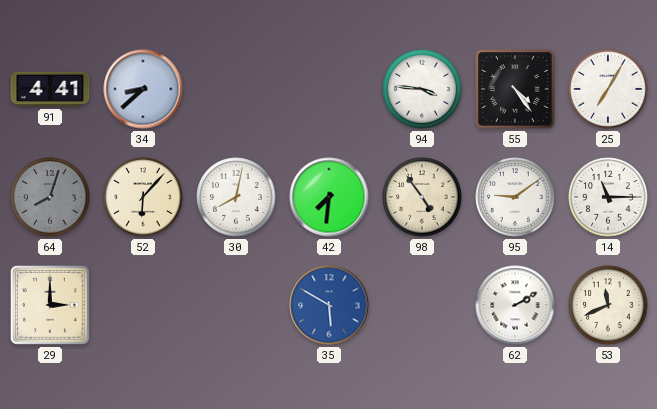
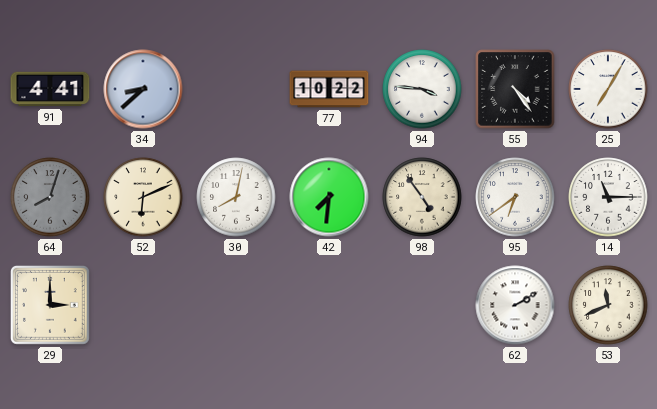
77: none -> 10:22 (329, 89)
52: 6:07 -> 6:11 (143, 197)
95: 9:09 -> 6:39 (515, 197)
35: 5:50 -> none (329, 305)
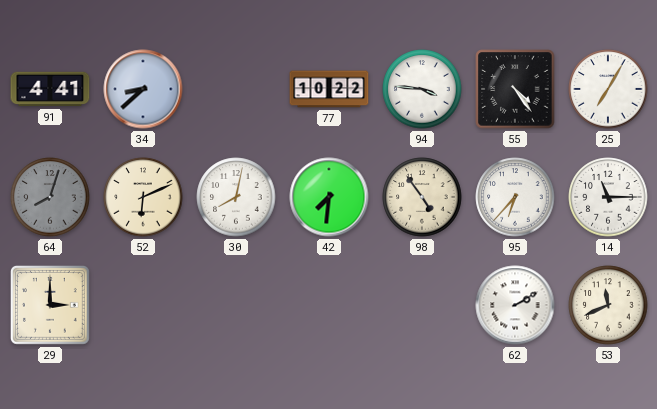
95: 6:39 -> 6:37 (515, 197)
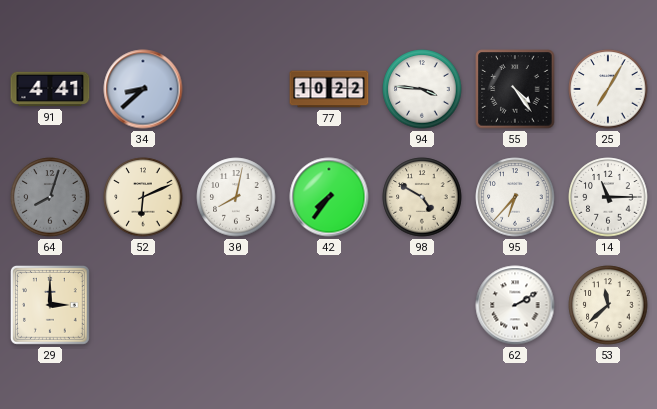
42: 7:31 -> 7:36 (329, 197)
98: 4:54 -> 4:50 (422, 197)
53: 11:41 -> 11:38 (608, 305)
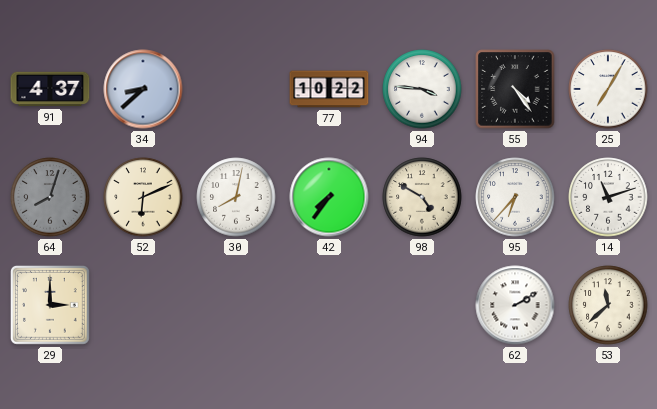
91: 4:41 -> 4:37 (50, 89)
14: 11:15 -> 11:12 (608, 197)
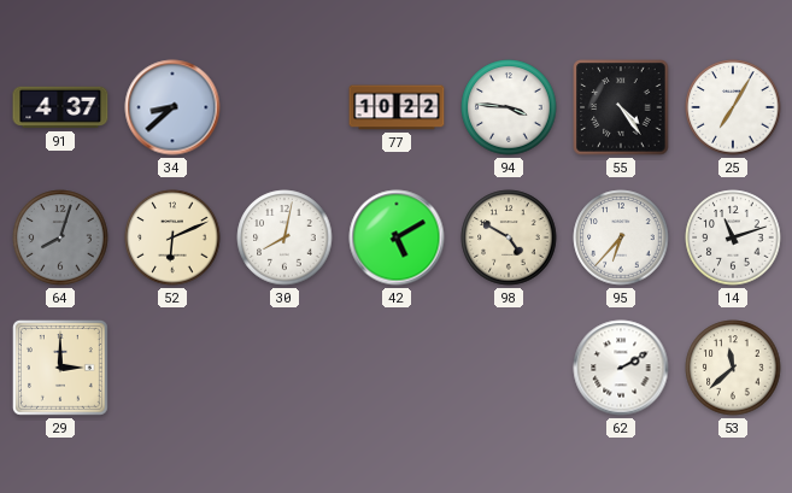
42: 7:36 -> 5:10 (397, 237)
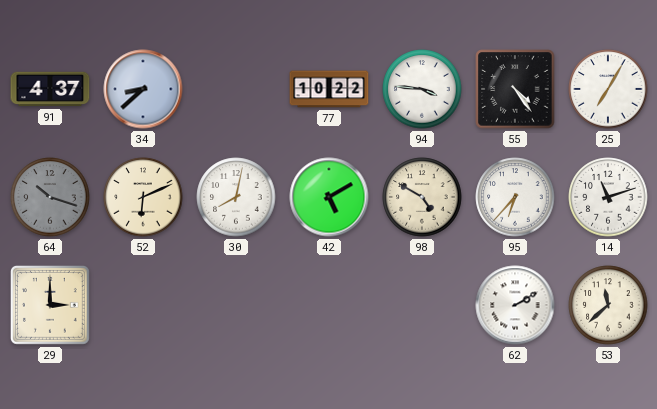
64: 8:03 -> 10:18 (50, 197)
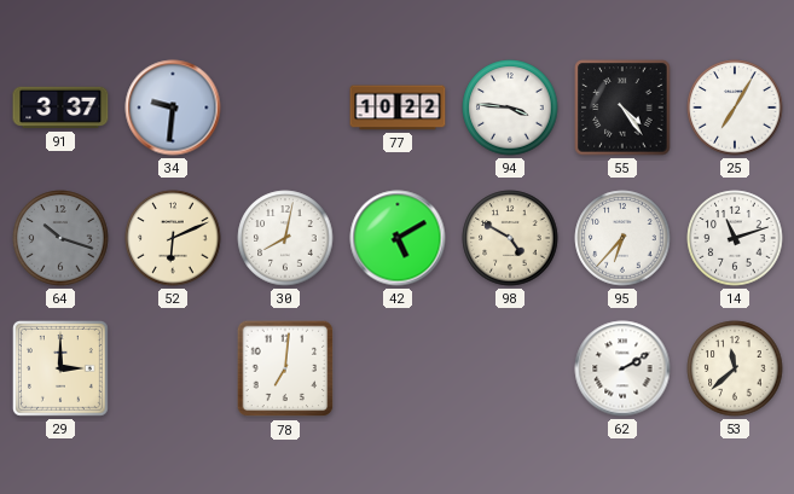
91: 4:37 -> 3:37 (60, 107)
34: 8:38 -> 9:31 (173, 107)
78: none -> 7:01 (285, 368)
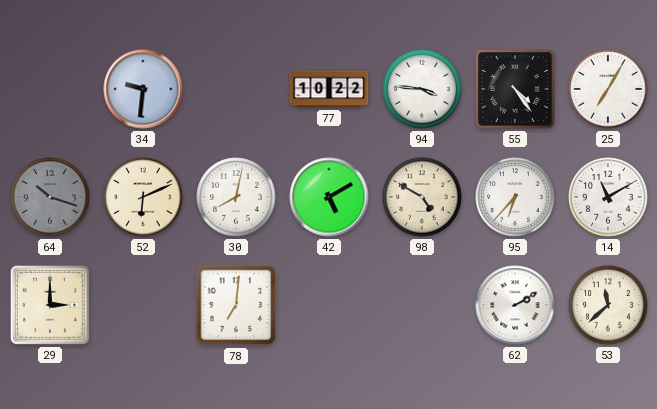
91: 3:37 -> none (60, 107)
14: 11:12 -> 11:10 (608, 197)
